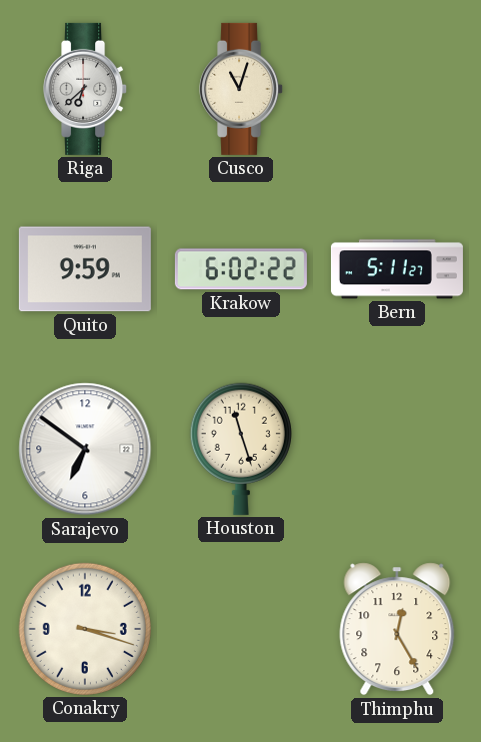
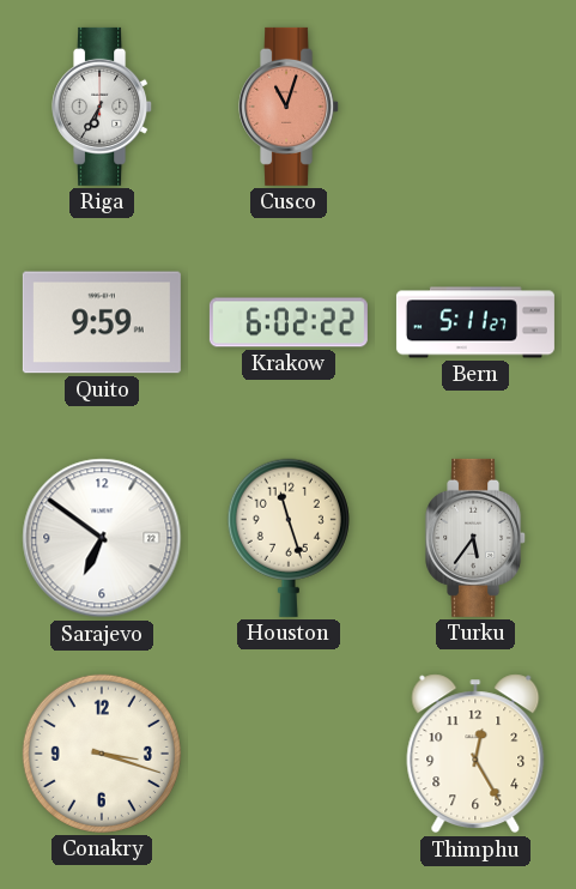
Riga: 6:38 -> 6:35 (103, 107)
Cusco dial: cream -> salmon (290, 107)
Turku: none -> 5:36 (477, 538)
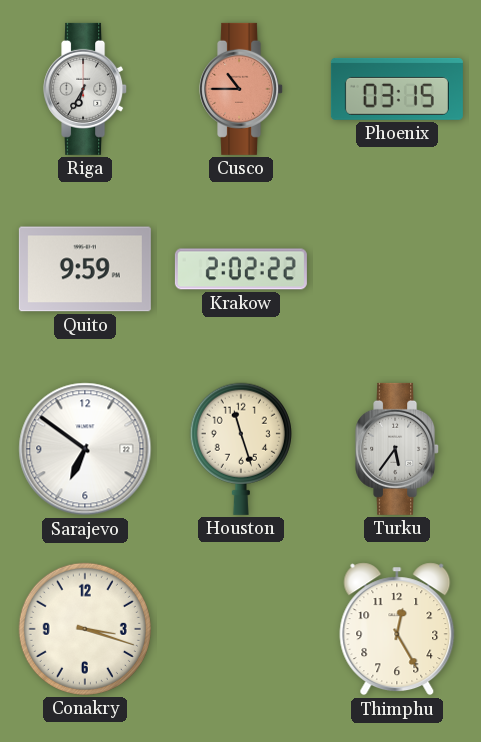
Cusco: 11:03 -> 10:45 (242, 89)
Phoenix: none -> 03:15 (397, 89)
Krakow: 6:02 -> 2:02 (241, 269)
Bern: 5:11 -> none (475, 322)
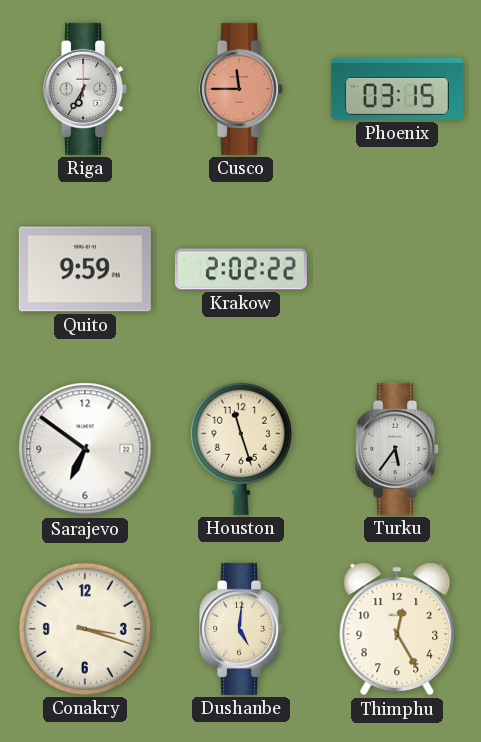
Cusco: 10:45 -> 11:45 (242, 89)
Dushanbe: none -> 5:01 (242, 629)
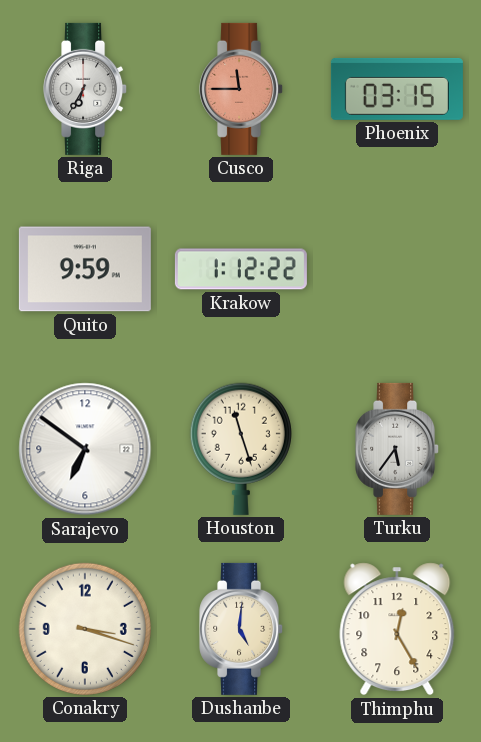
Krakow: 2:02 -> 1:12 (241, 269)
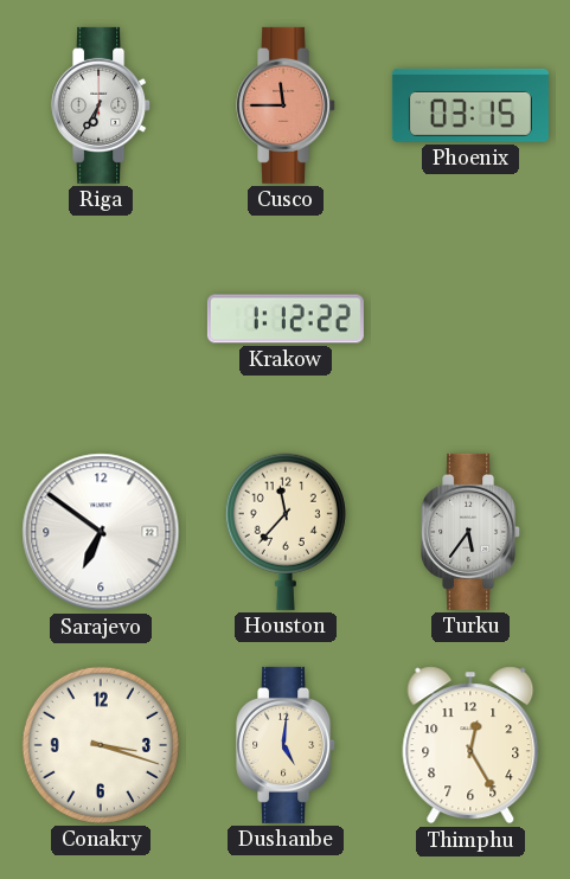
Quito: 9:59 -> none (85, 269)
Houston: 11:27 -> 11:37 (286, 532)
